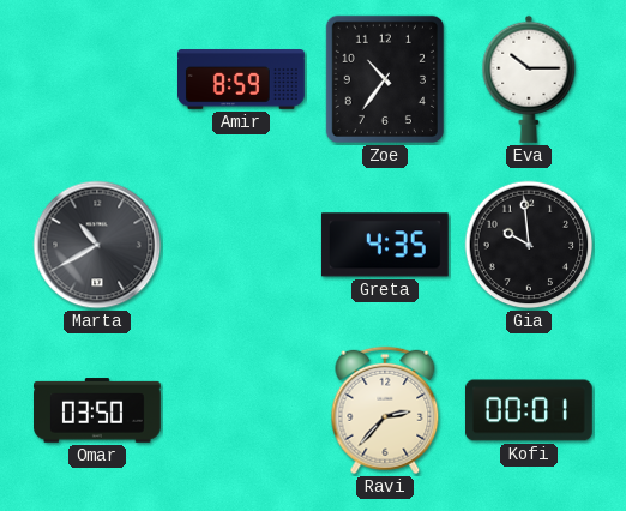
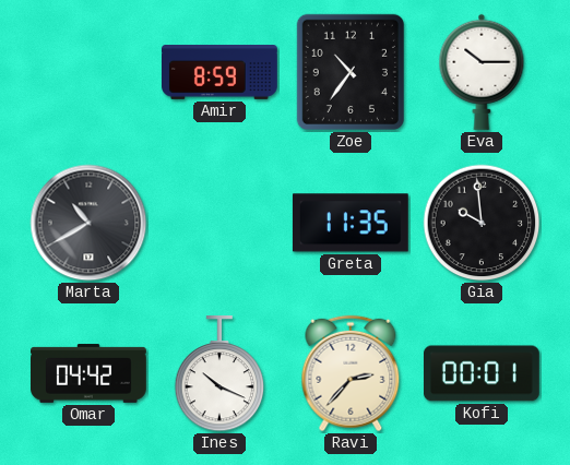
Greta: 4:35 -> 11:35 (351, 223)
Omar: 03:50 -> 04:42 (90, 373)
Ines: none -> 10:19 (219, 373)
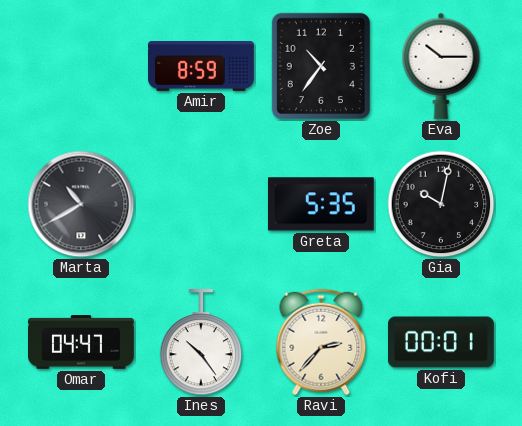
Greta: 11:35 -> 5:35 (321, 204)
Gia: 9:59 -> 10:02 (441, 204)
Omar: 04:42 -> 04:47 (82, 342)
Ines: 10:19 -> 10:24 (201, 342)
